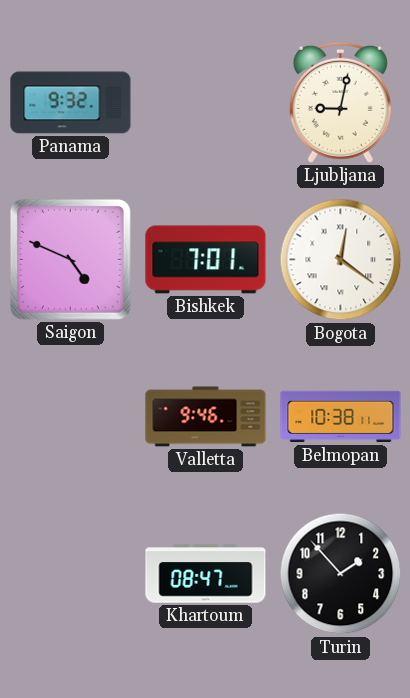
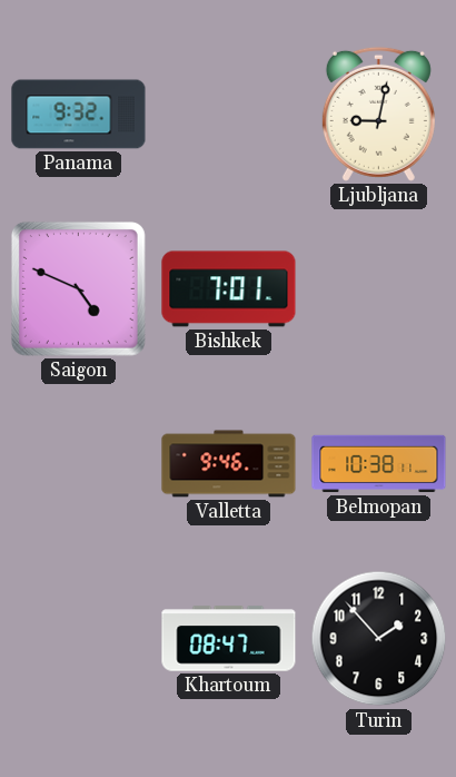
Bogota: 12:21 -> none (341, 260)
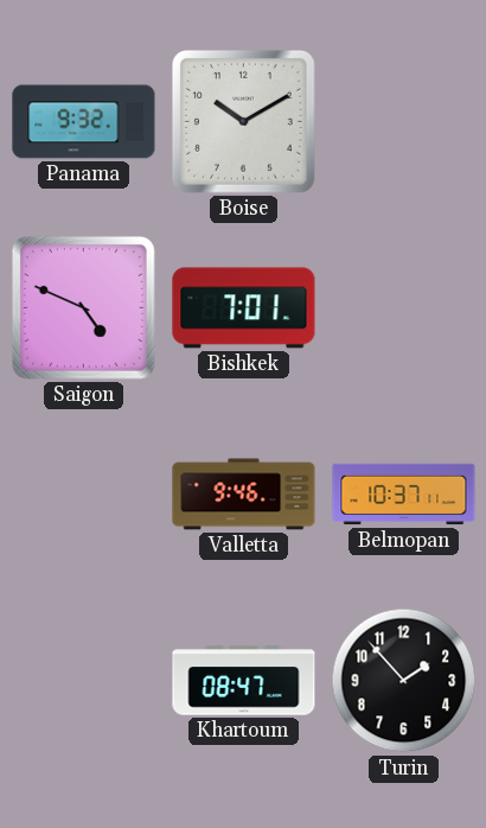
Boise: none -> 10:10 (243, 121)
Ljubljana: 9:02 -> none (378, 114)
Belmopan: 10:38 -> 10:37 (404, 495)
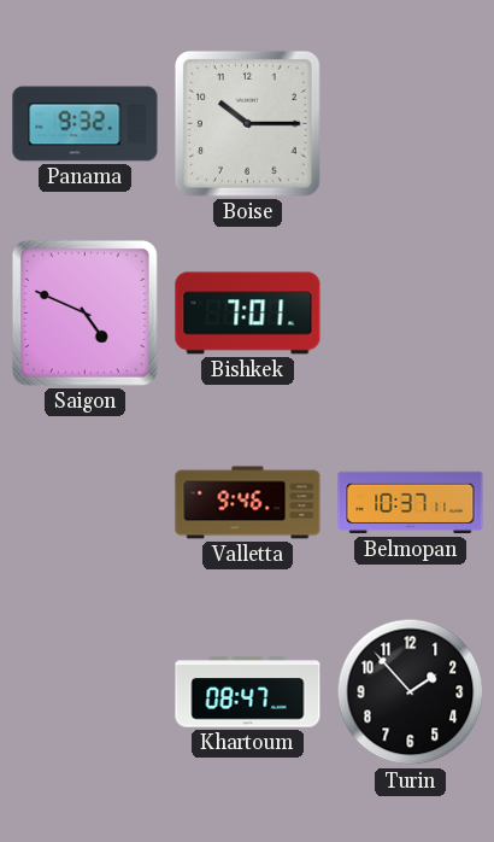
Boise: 10:10 -> 10:15 (247, 123)
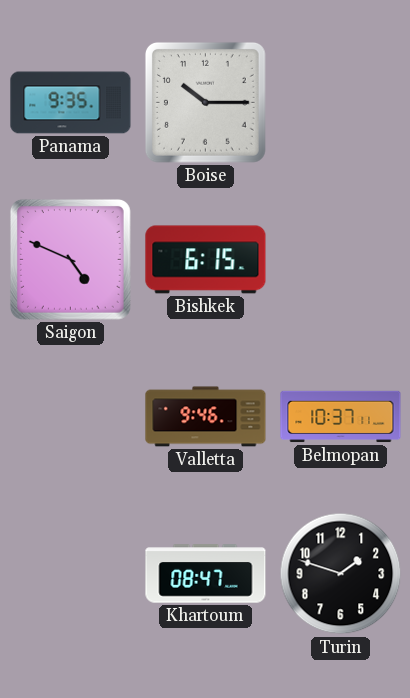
Panama: 9:32 -> 9:35 (71, 103)
Bishkek: 7:01 -> 6:15 (206, 260)
Turin: 1:53 -> 1:48 (341, 574)
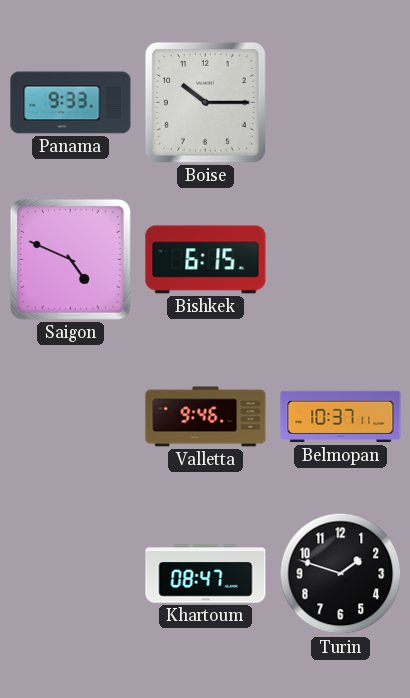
Panama: 9:35 -> 9:33 (71, 103)
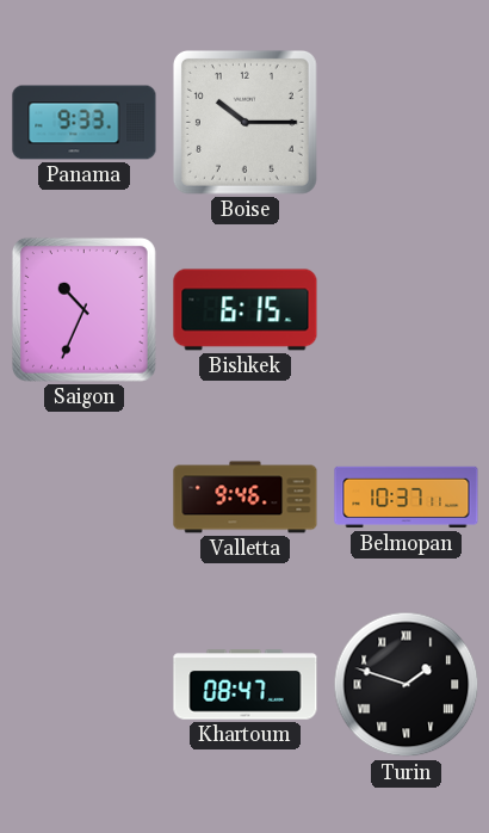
Saigon: 4:49 -> 10:34 (83, 309)
Turin numerals: Arabic -> Roman (407, 685)
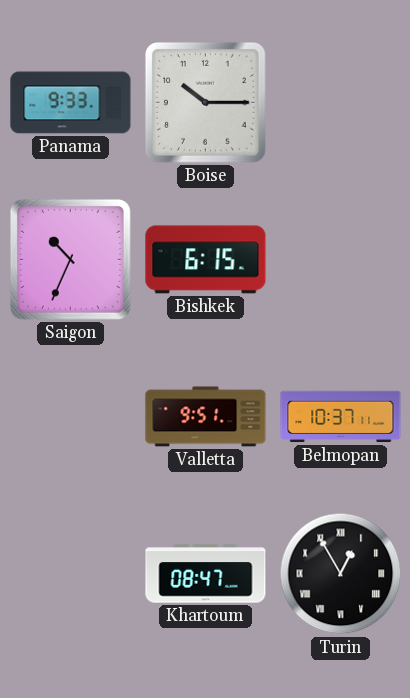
Valletta: 9:46 -> 9:51 (206, 417)
Turin: 1:48 -> 12:55 (341, 574)
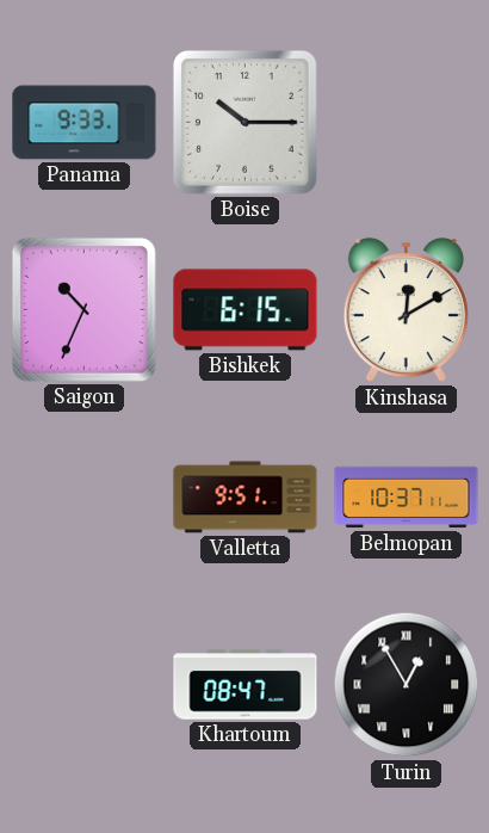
Kinshasa: none -> 12:10 (406, 310)
